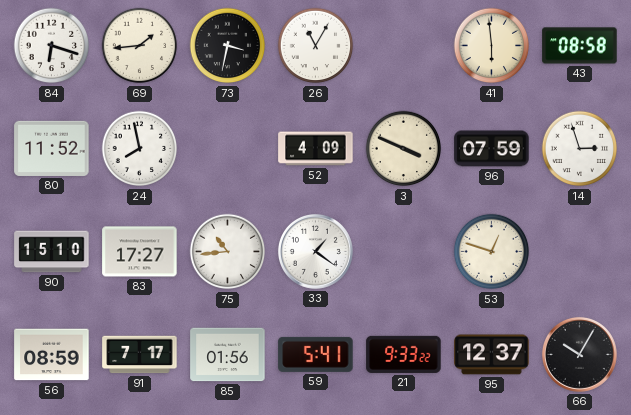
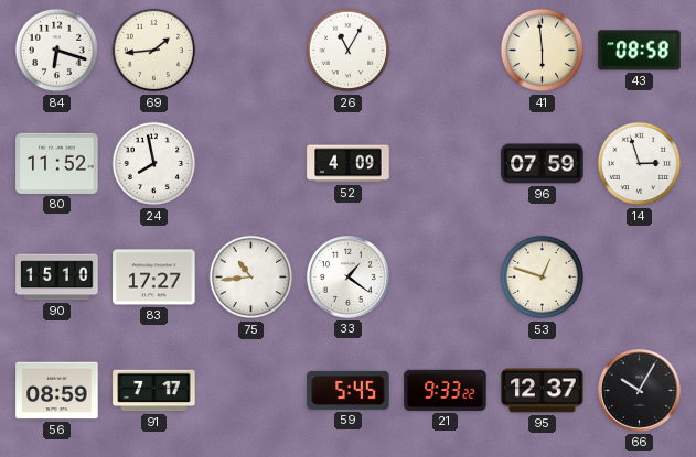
73: 3:32 -> none (228, 46)
3: 3:49 -> none (404, 149)
85: 01:56 -> none (228, 355)
59: 5:41 -> 5:45 (349, 390)
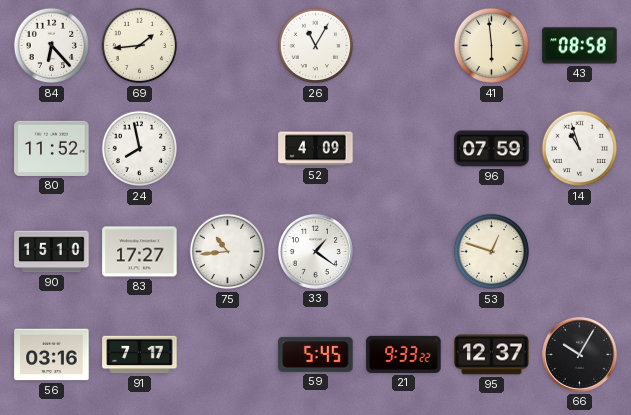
84: 6:18 -> 6:23 (52, 46)
14: 2:57 -> 10:57 (580, 149)
56: 08:59 -> 03:16 (52, 355)
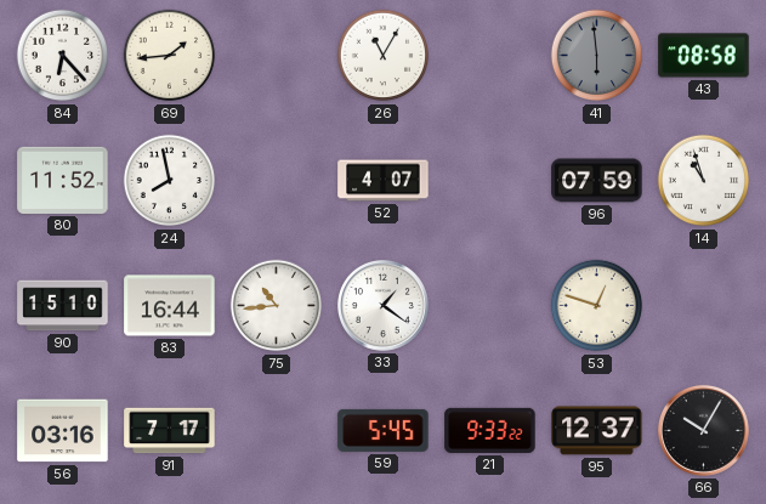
41 dial: cream -> grey (597, 56)
52: 4:09 -> 4:07 (384, 181)
83: 17:27 -> 16:44 (170, 306)
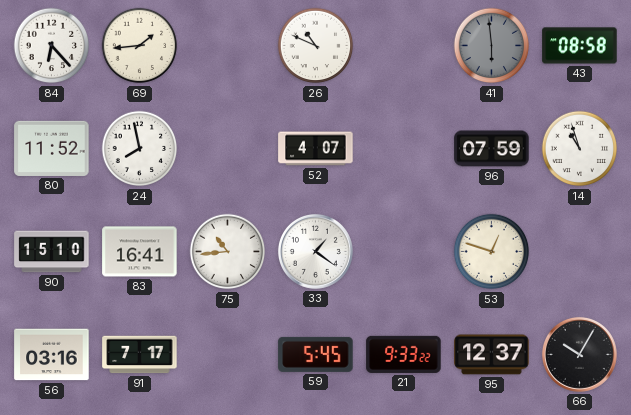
26: 11:05 -> 10:49 (316, 46)
83: 16:44 -> 16:41 (140, 252)
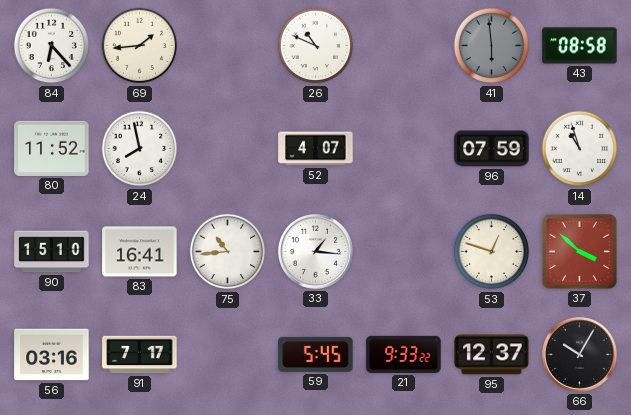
33: 1:21 -> 1:16 (315, 251)
37: none -> 3:52 (579, 251)
